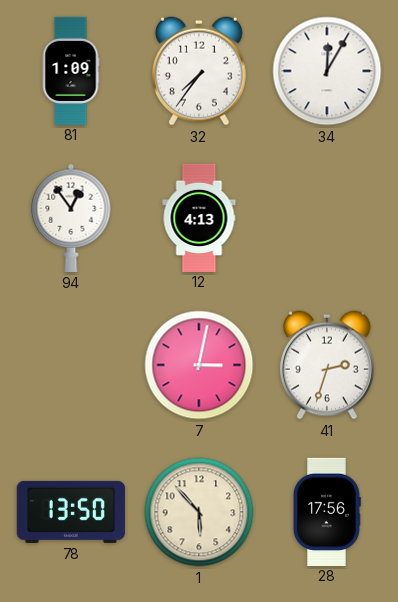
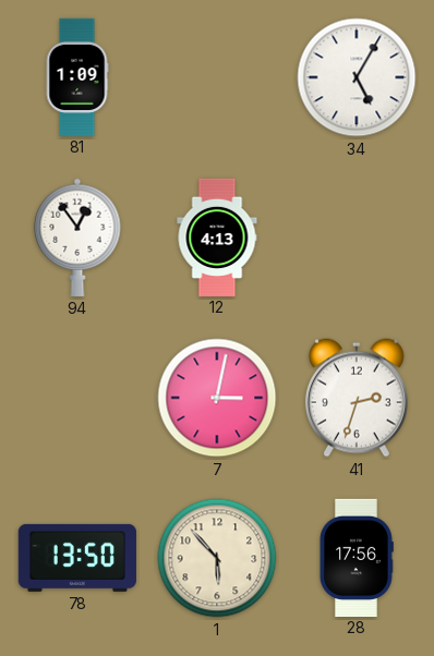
32: 7:36 -> none (199, 71)
34: 12:05 -> 5:05 (357, 77)
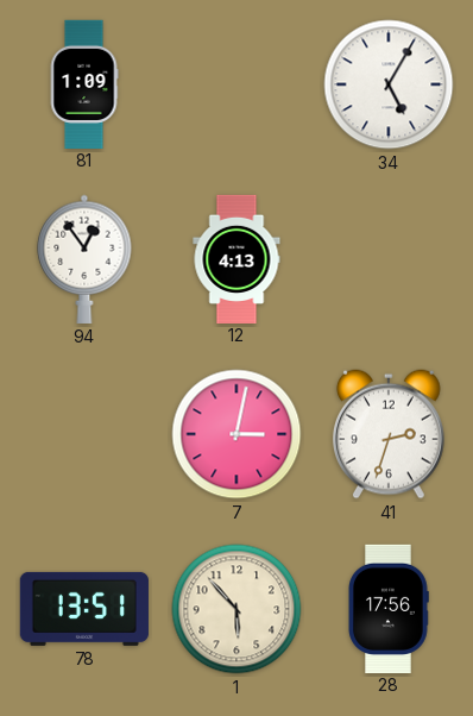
78: 13:50 -> 13:51 (84, 609)
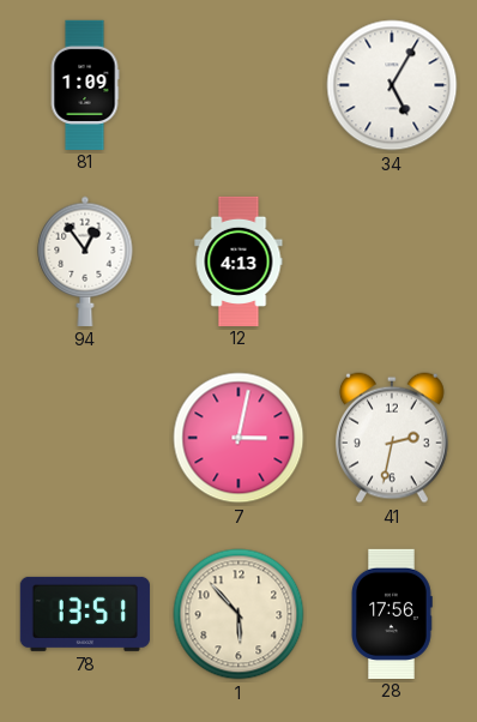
41: 2:33 -> 2:32 (392, 438)
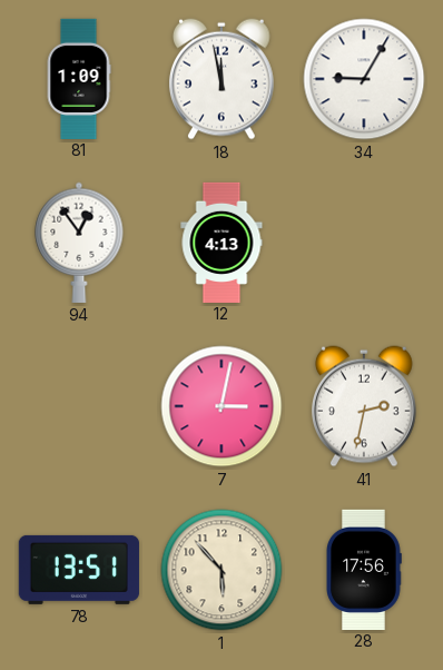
18: none -> 11:58 (221, 79)
34: 5:05 -> 9:05 (364, 79)
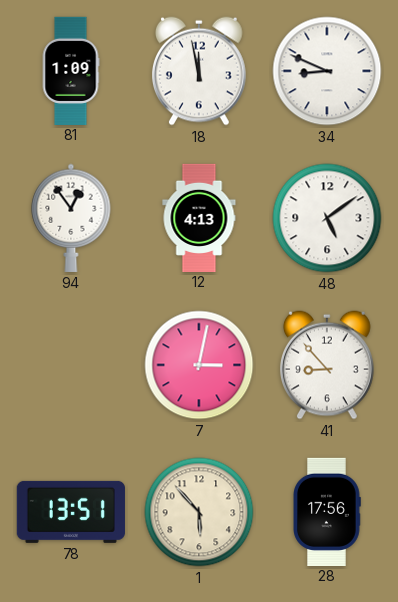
34: 9:05 -> 8:49 (327, 71)
48: none -> 5:09 (327, 218)
41: 2:32 -> 8:53 (327, 365)
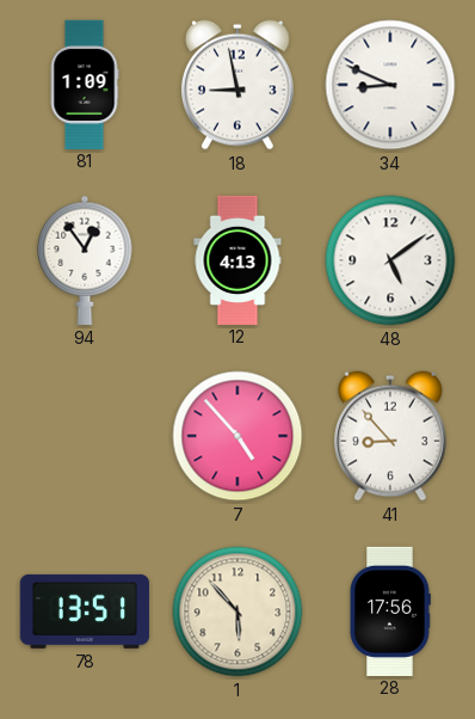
18: 11:58 -> 8:58 (237, 85)
7: 3:02 -> 4:53 (237, 436)
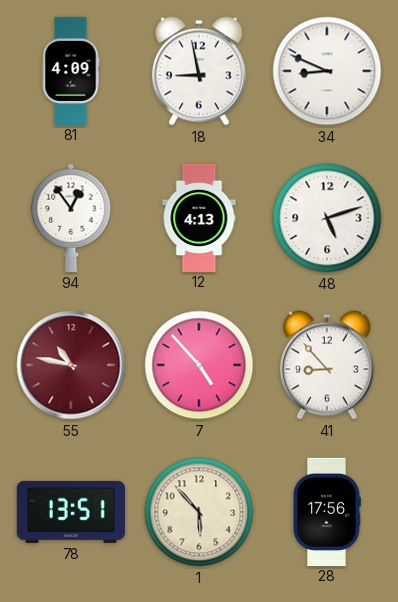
81: 1:09 -> 4:09 (71, 70)
48: 5:09 -> 5:12 (327, 218)
55: none -> 10:47 (71, 365)
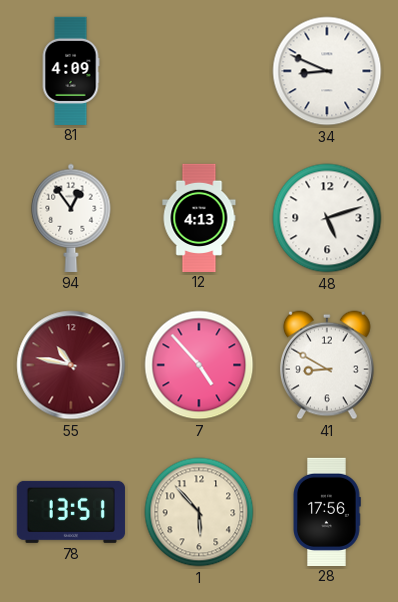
18: 8:58 -> none (199, 71)
41: 8:53 -> 8:50 (327, 365)
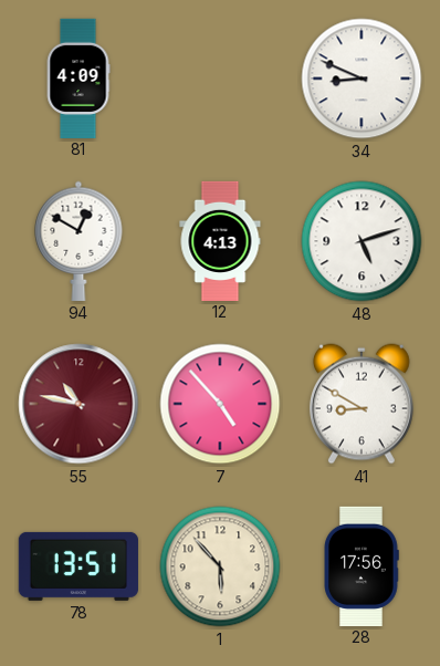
94: 12:54 -> 12:50 (78, 241)
